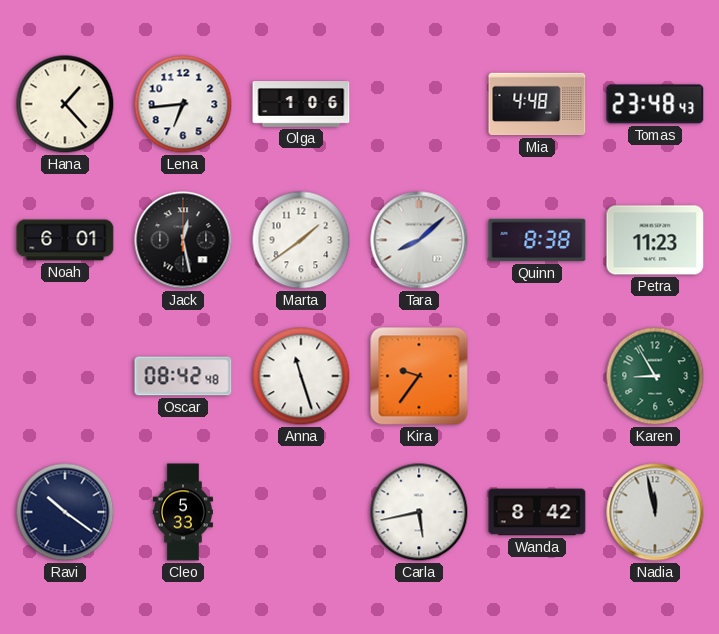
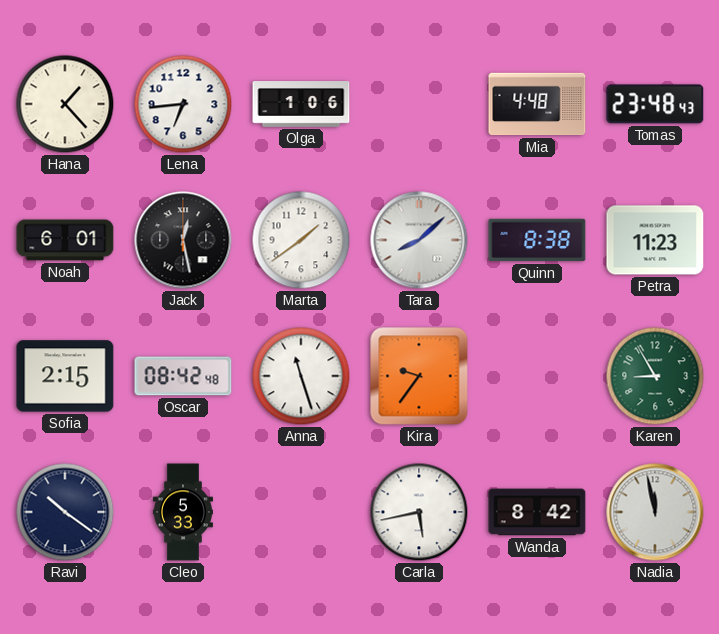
Sofia: none -> 2:15 (65, 376)
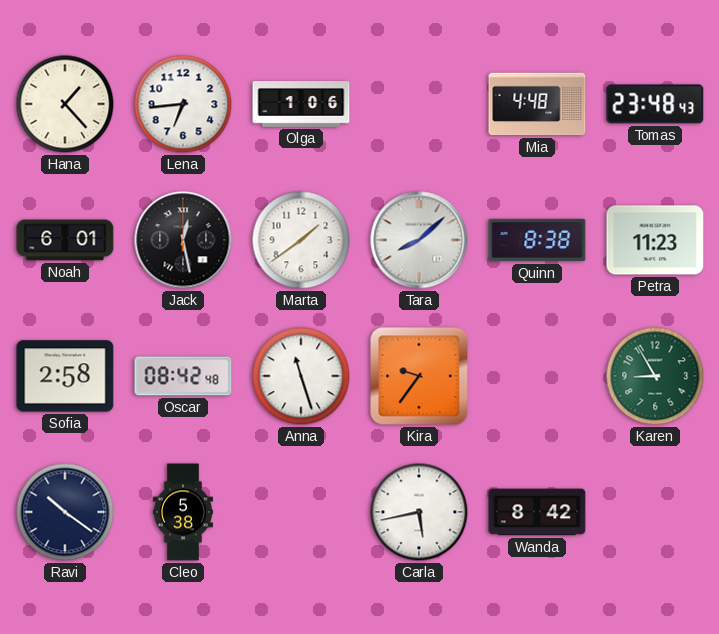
Sofia: 2:15 -> 2:58 (65, 376)
Cleo: 5:33 -> 5:38 (183, 512)
Nadia: 11:58 -> none (655, 512)
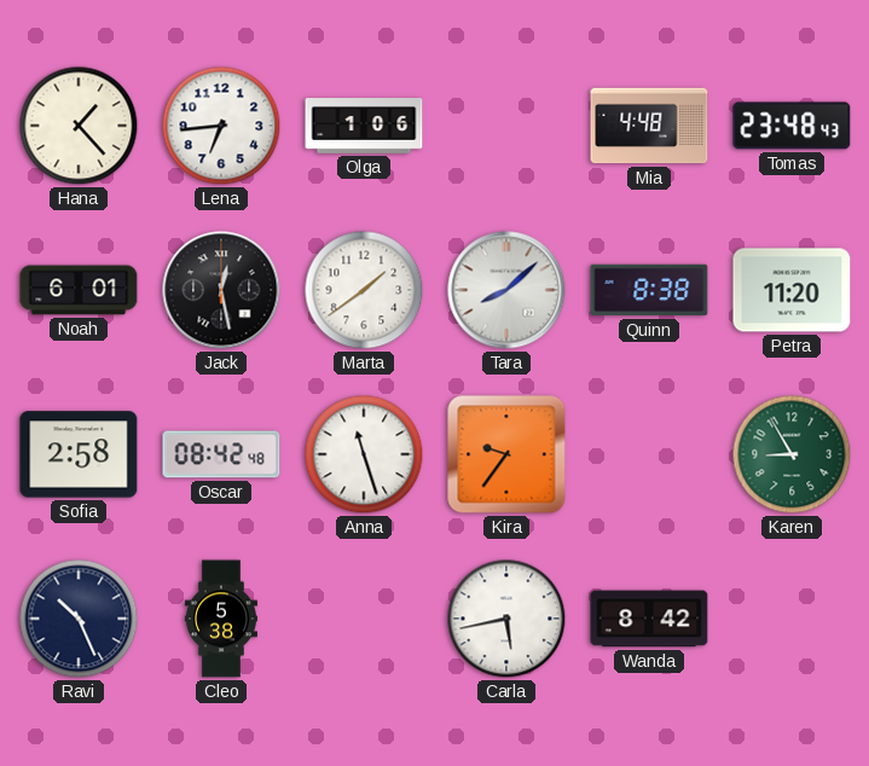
Petra: 11:23 -> 11:20 (792, 290)
Ravi: 10:21 -> 10:26 (79, 619)
